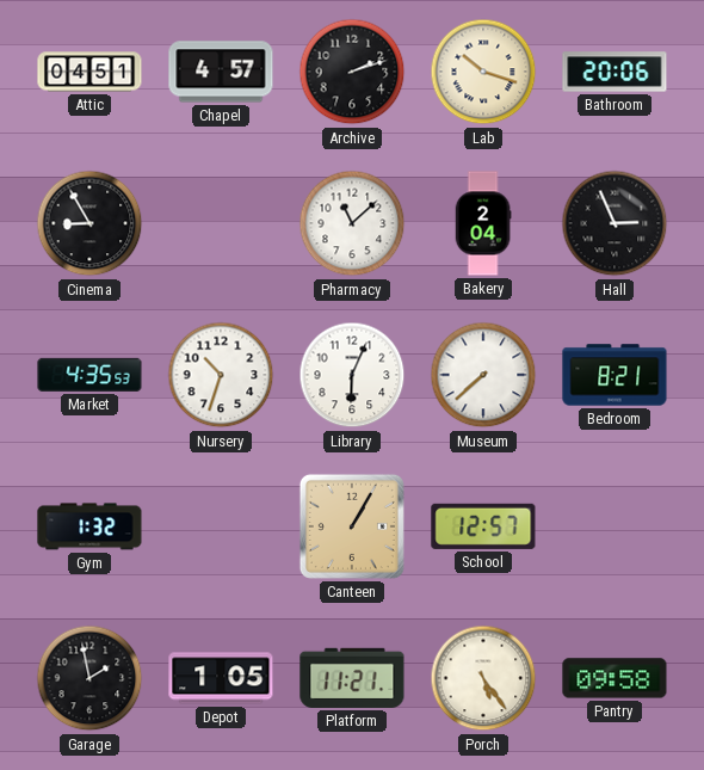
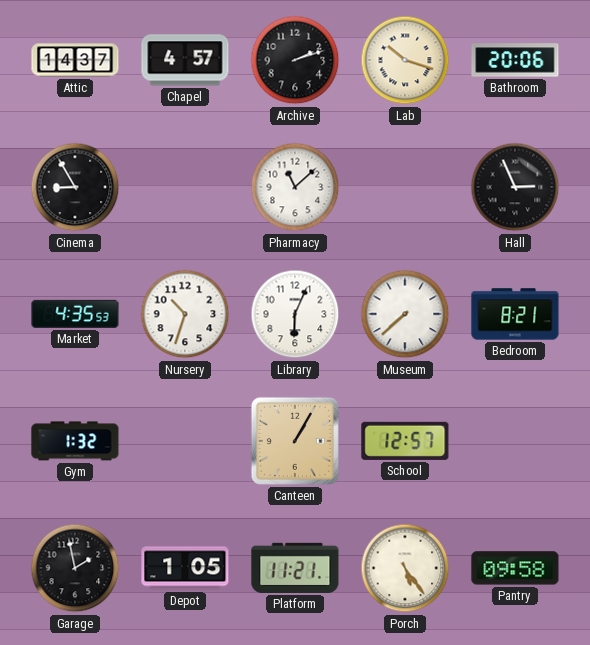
Attic: 04:51 -> 14:37 (75, 60)
Bakery: 2:04 -> none (483, 223)
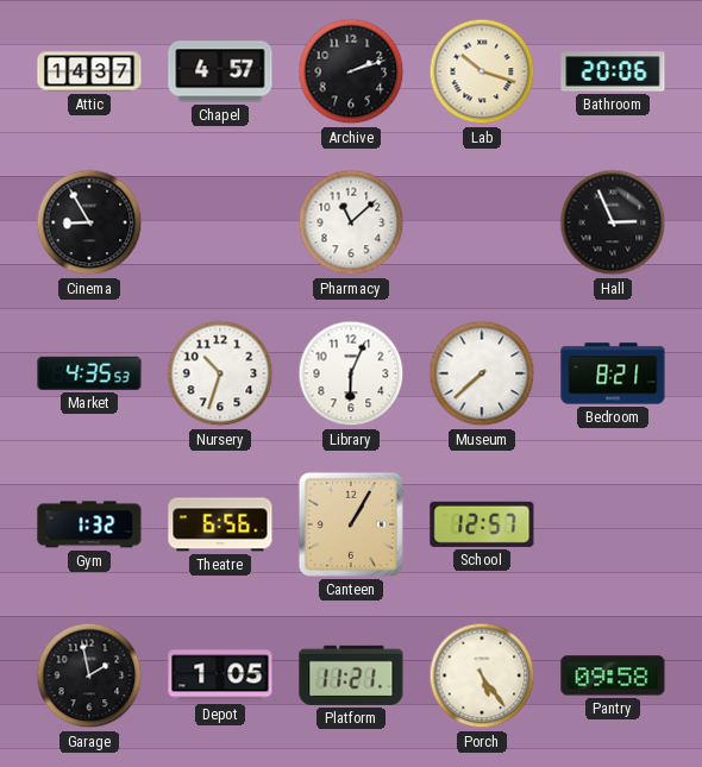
Theatre: none -> 6:56 (220, 524)
